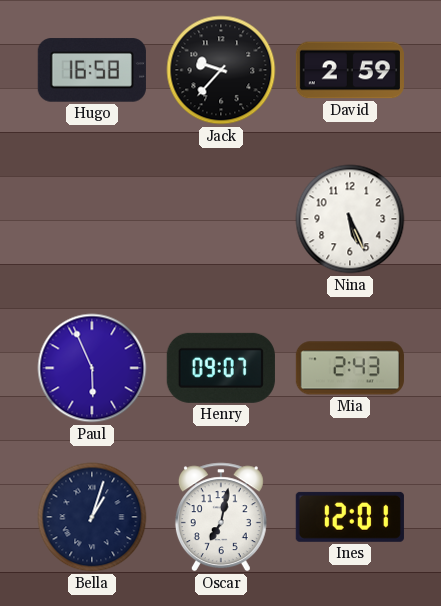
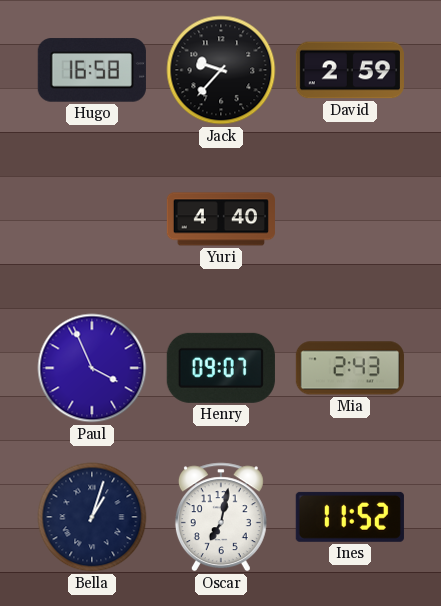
Yuri: none -> 4:40 (221, 219)
Nina: 5:26 -> none (350, 219)
Paul: 5:56 -> 3:56 (92, 368)
Ines: 12:01 -> 11:52 (350, 517)
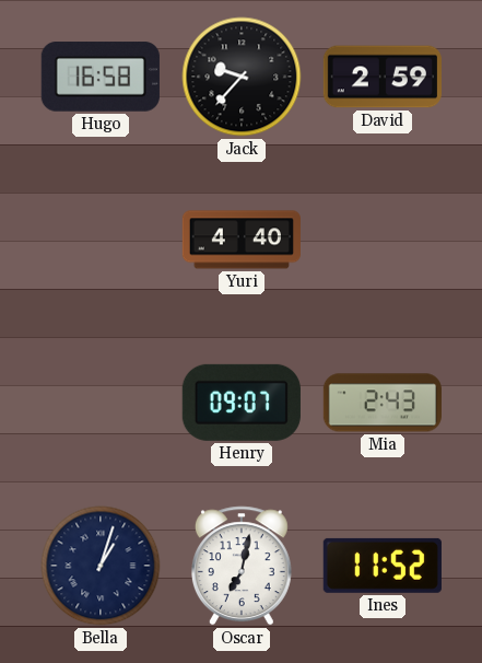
Paul: 3:56 -> none (92, 368)
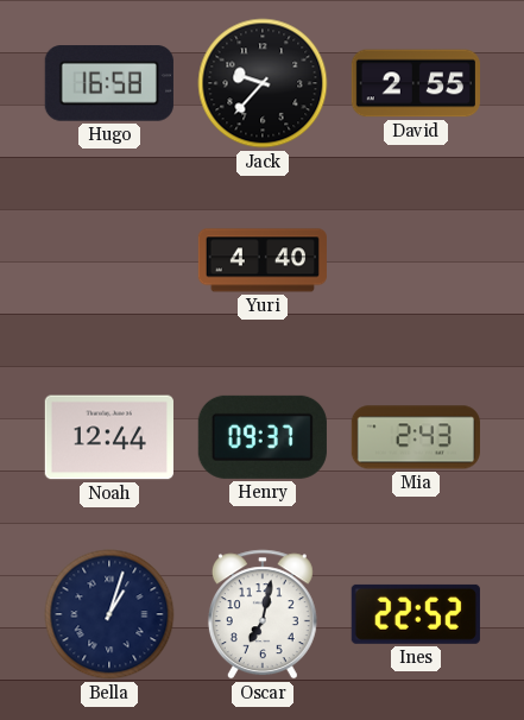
David: 2:59 -> 2:55 (416, 83)
Noah: none -> 12:44 (109, 437)
Henry: 09:07 -> 09:37 (263, 437)
Ines: 11:52 -> 22:52 (416, 614)
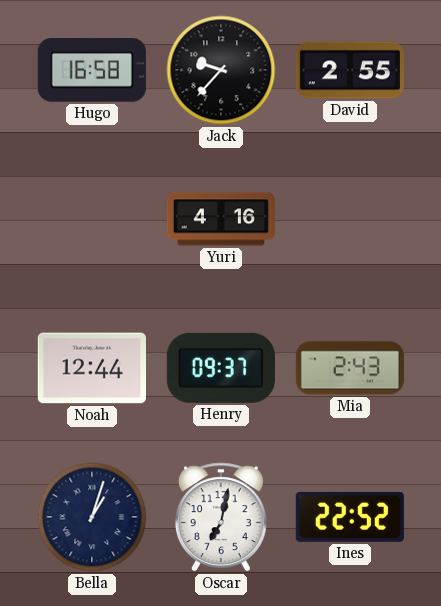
Yuri: 4:40 -> 4:16 (221, 219)
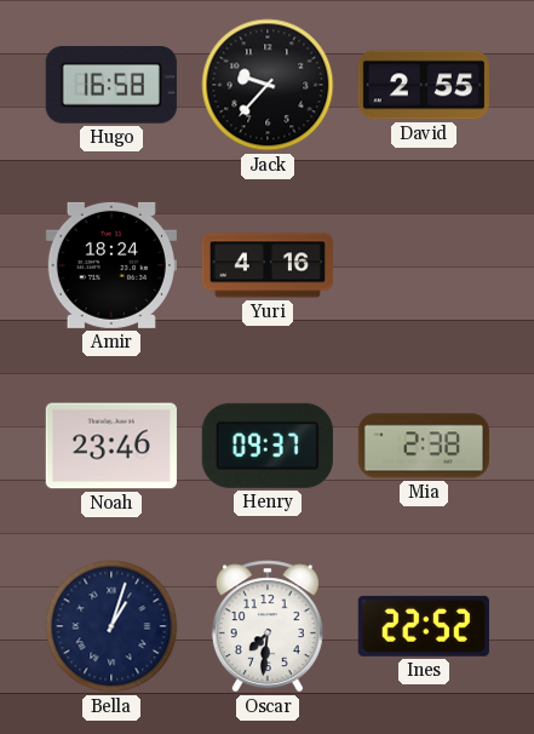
Amir: none -> 18:24 (111, 265)
Noah: 12:44 -> 23:46 (111, 446)
Mia: 2:43 -> 2:38 (424, 446)
Oscar: 7:02 -> 7:31 (268, 626)
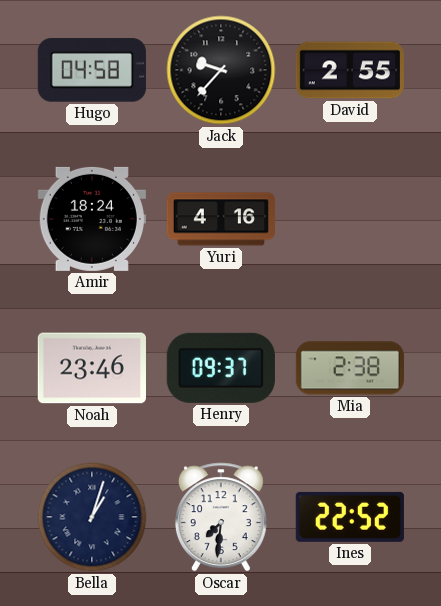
Hugo: 16:58 -> 04:58 (92, 70)
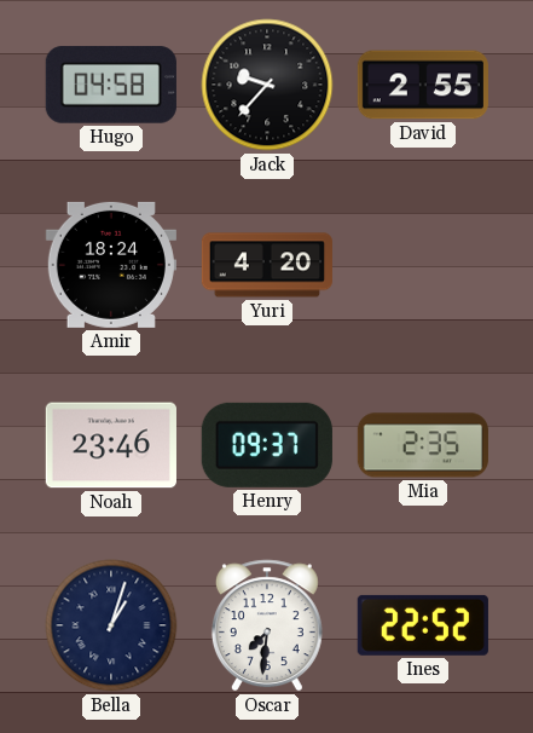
Yuri: 4:16 -> 4:20 (267, 265)
Mia: 2:38 -> 2:35 (423, 445)
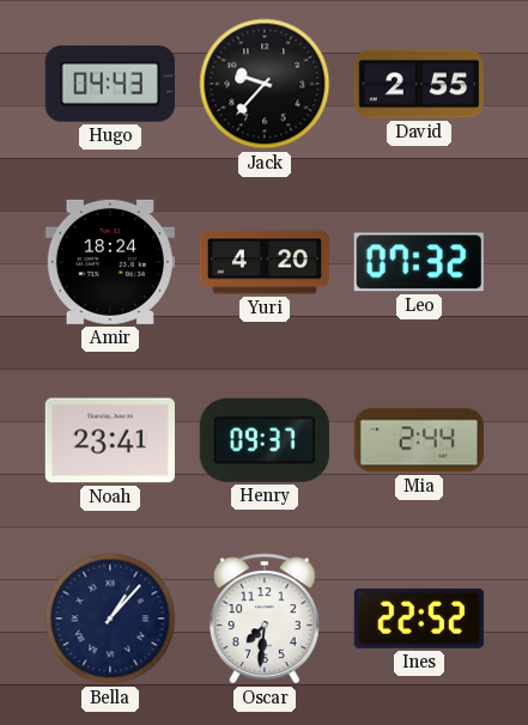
Hugo: 04:58 -> 04:43 (110, 84)
Leo: none -> 07:32 (419, 262)
Noah: 23:46 -> 23:41 (110, 440)
Mia: 2:35 -> 2:44 (419, 440)
Bella: 1:03 -> 1:07 (110, 619)
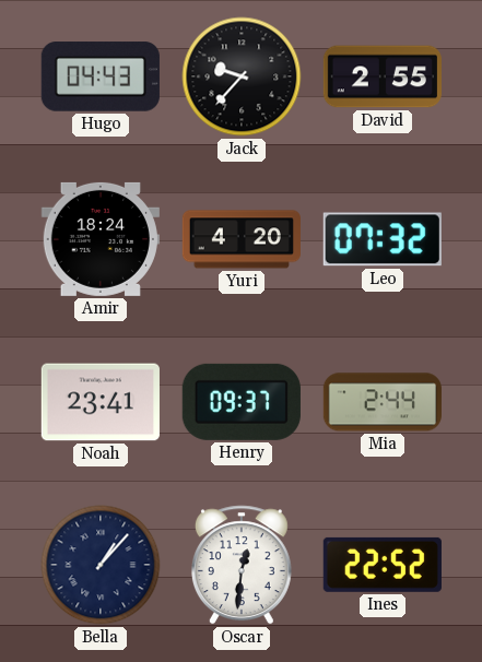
Oscar: 7:31 -> 12:31 (242, 565)
